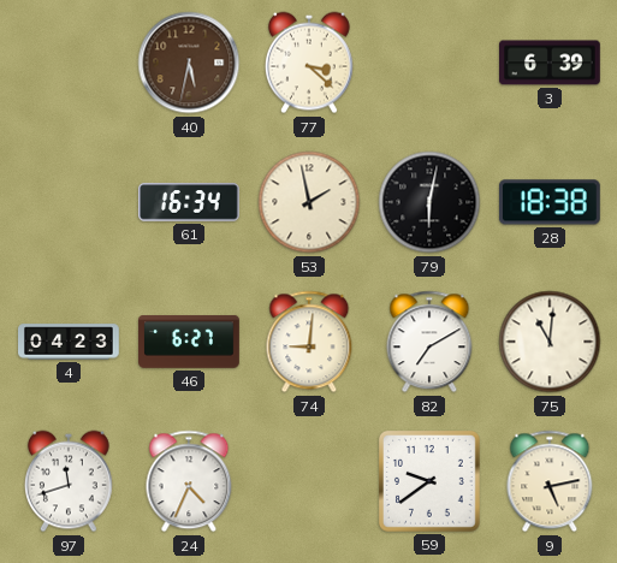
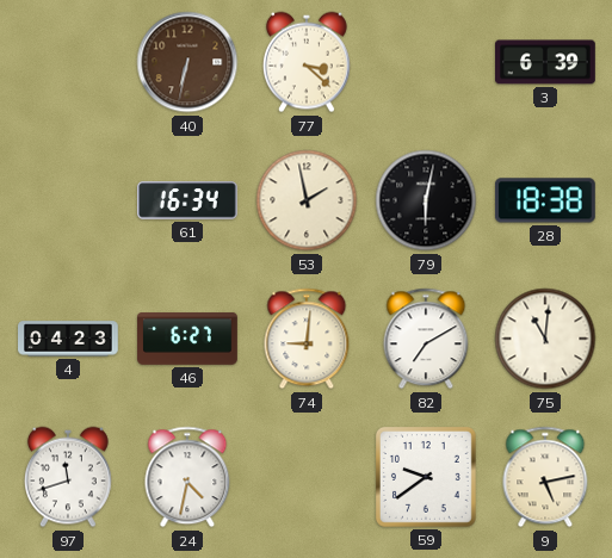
40: 5:32 -> 6:32 (187, 62)
24: 4:34 -> 4:32 (187, 477)
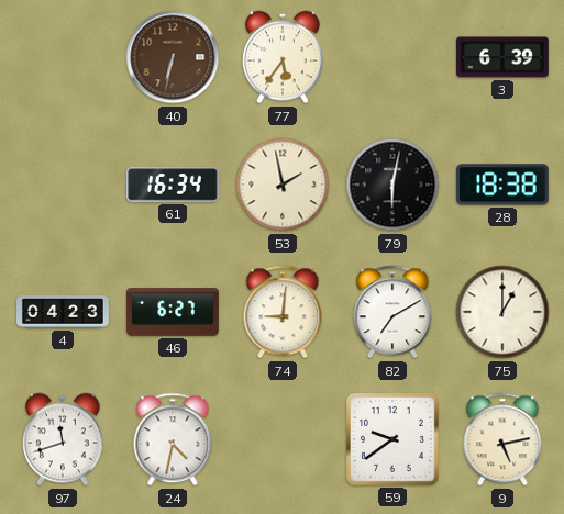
77: 3:22 -> 5:36 (283, 57)
75: 11:01 -> 1:00 (502, 312)
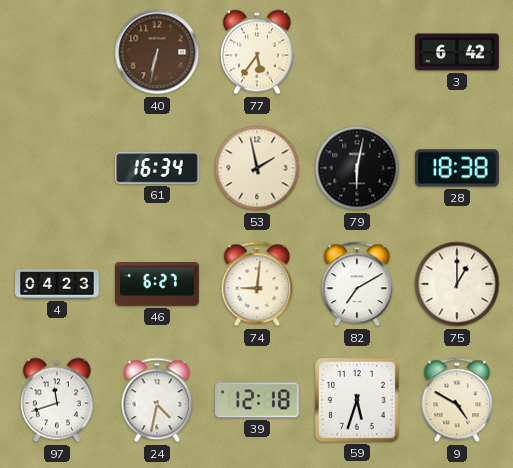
3: 6:39 -> 6:42 (458, 52)
39: none -> 12:18 (258, 400)
59: 9:39 -> 5:33 (358, 401)
9: 5:13 -> 4:50 (457, 400)
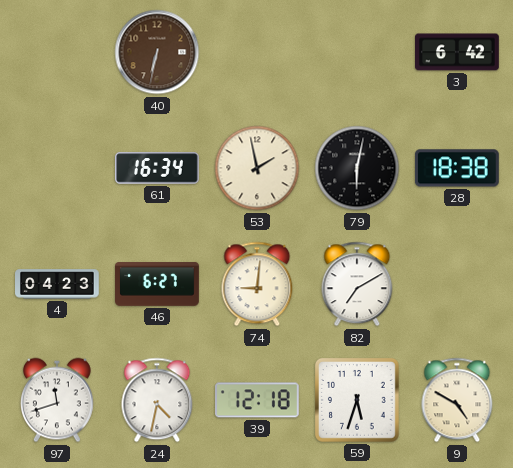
77: 5:36 -> none (257, 52)
75: 1:00 -> none (457, 284)
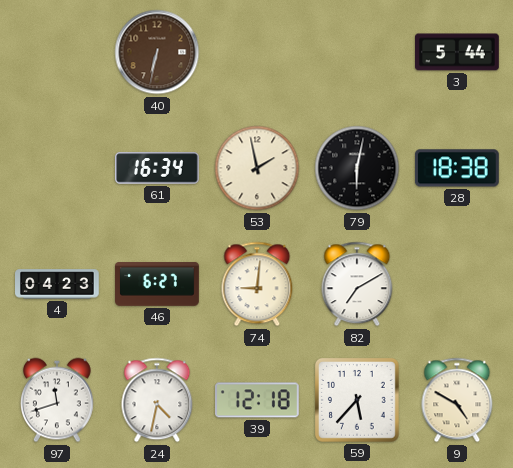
3: 6:42 -> 5:44 (458, 52)
59: 5:33 -> 5:37 (358, 401)
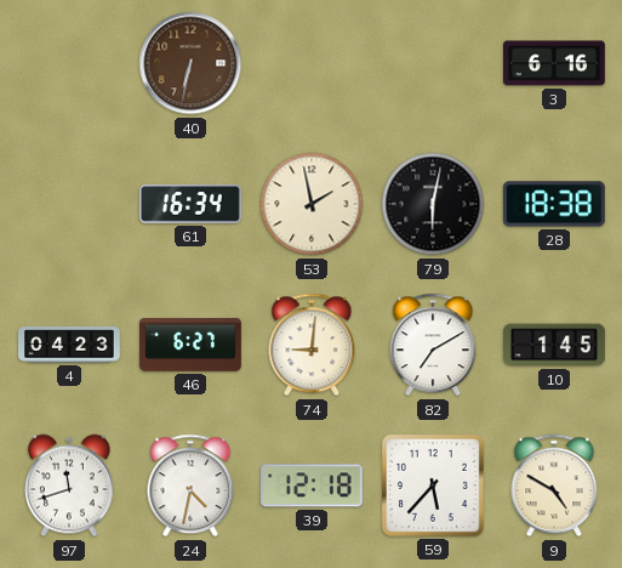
3: 5:44 -> 6:16 (555, 63)
10: none -> 1:45 (554, 345)
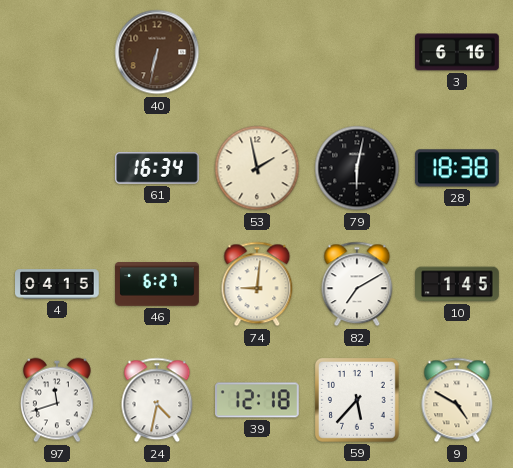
4: 04:23 -> 04:15 (58, 284)
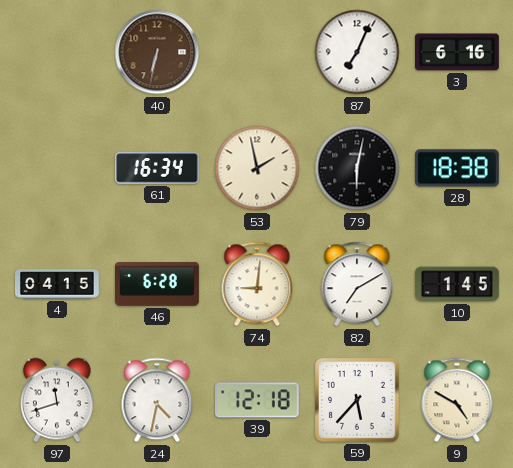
87: none -> 7:04 (357, 52)
46: 6:27 -> 6:28 (157, 284)
